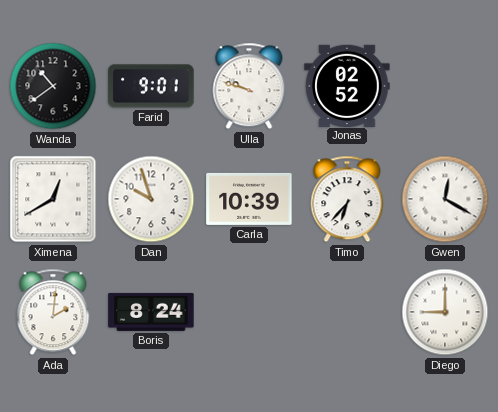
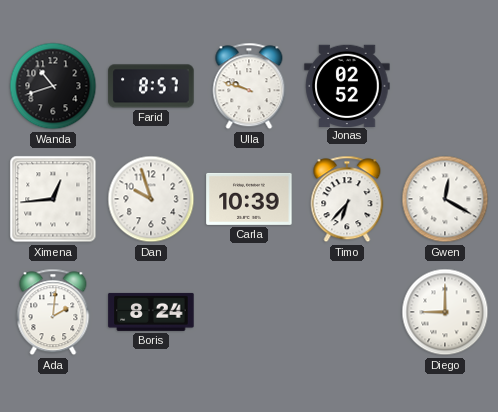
Wanda: 10:39 -> 10:42 (53, 86)
Farid: 9:01 -> 8:57 (151, 86)
Ximena: 12:40 -> 12:44 (53, 199)
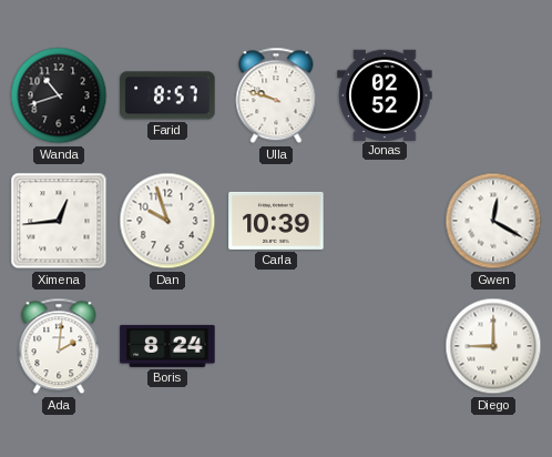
Timo: 6:37 -> none (347, 199)
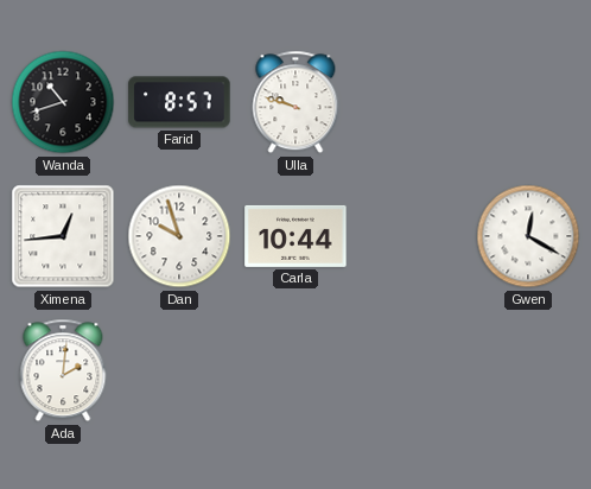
Jonas: 02:52 -> none (385, 94)
Carla: 10:39 -> 10:44 (295, 236)
Boris: 8:24 -> none (167, 346)
Diego: 9:00 -> none (493, 346)
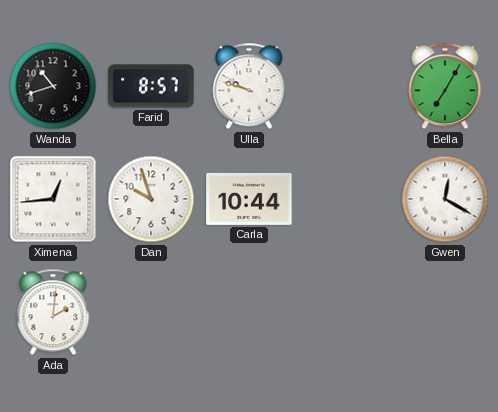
Bella: none -> 7:05 (445, 86)
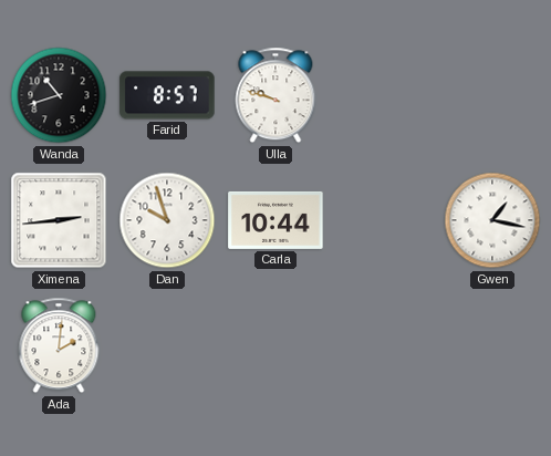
Bella: 7:05 -> none (445, 86)
Ximena: 12:44 -> 2:44 (59, 220)
Gwen: 12:20 -> 1:17 (492, 220)
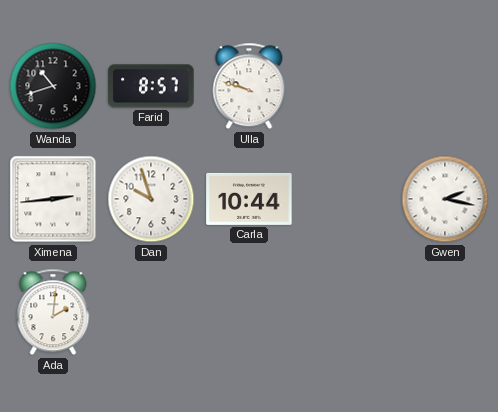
Gwen: 1:17 -> 2:17 (445, 199)
